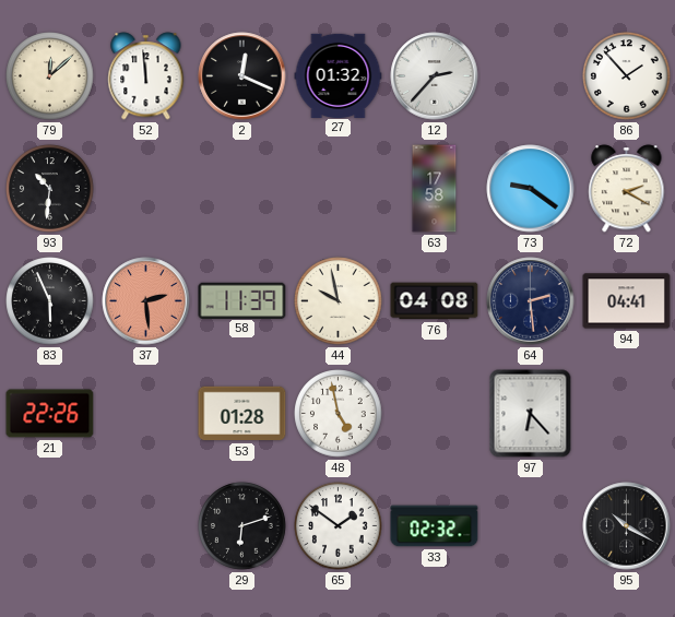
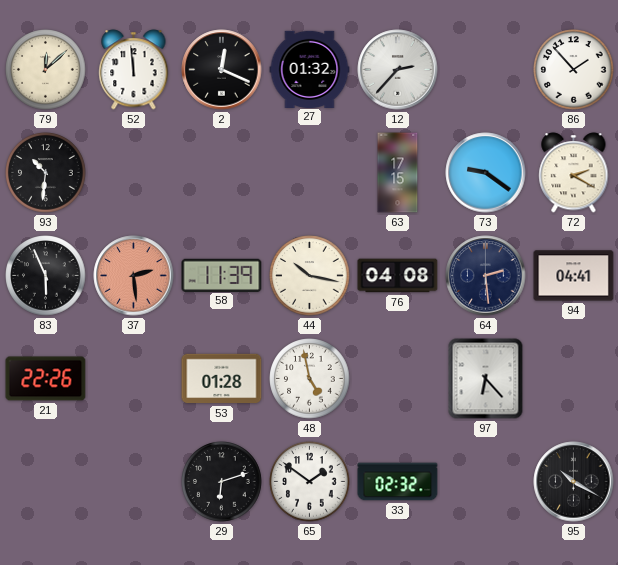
63: 17:58 -> 17:15 (398, 173)
44: 9:58 -> 10:17 (310, 276)
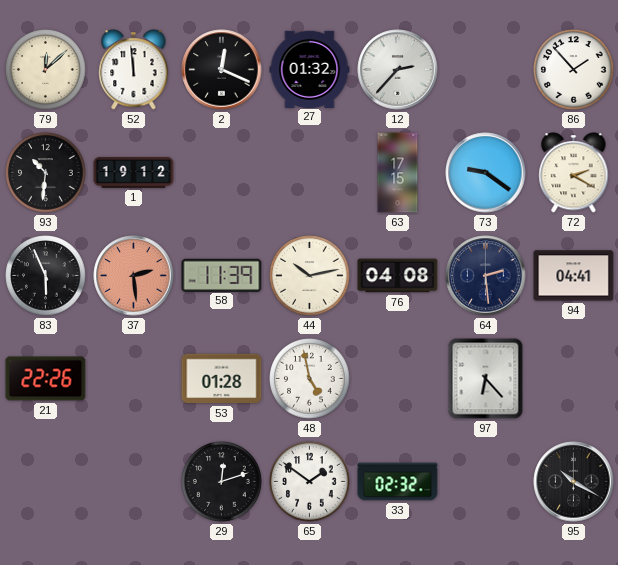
1: none -> 19:12 (134, 172)
44: 10:17 -> 10:13 (310, 276)
29: 6:12 -> 12:12 (222, 482)
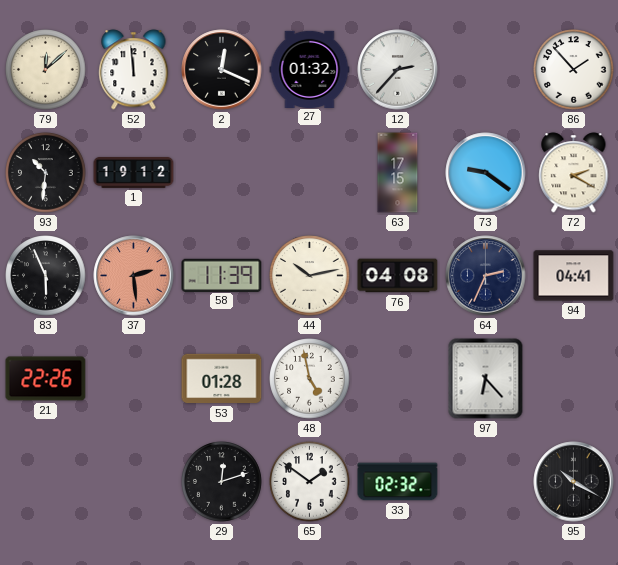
64: 2:29 -> 2:34 (486, 276)
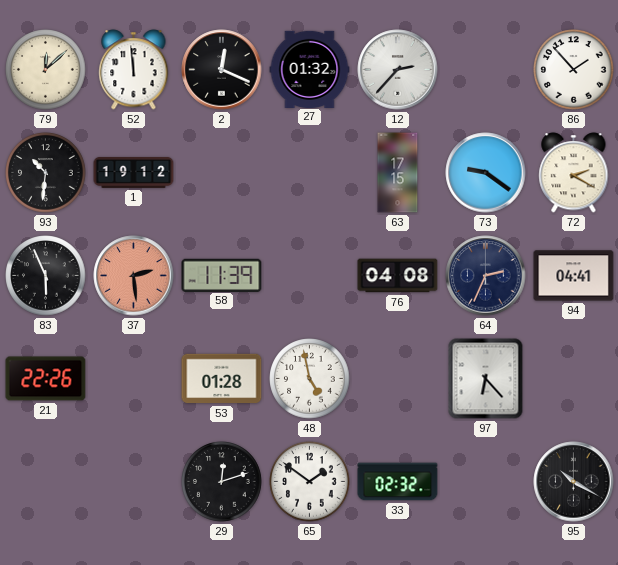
44: 10:13 -> none (310, 276)
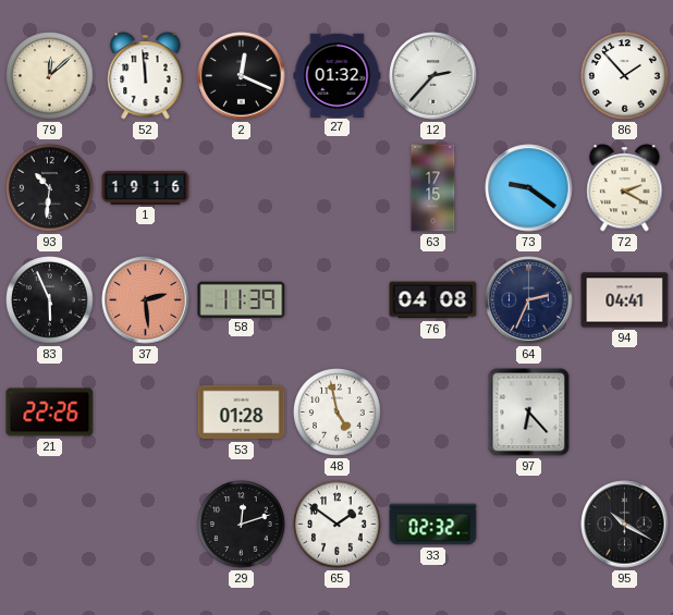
1: 19:12 -> 19:16 (146, 187)
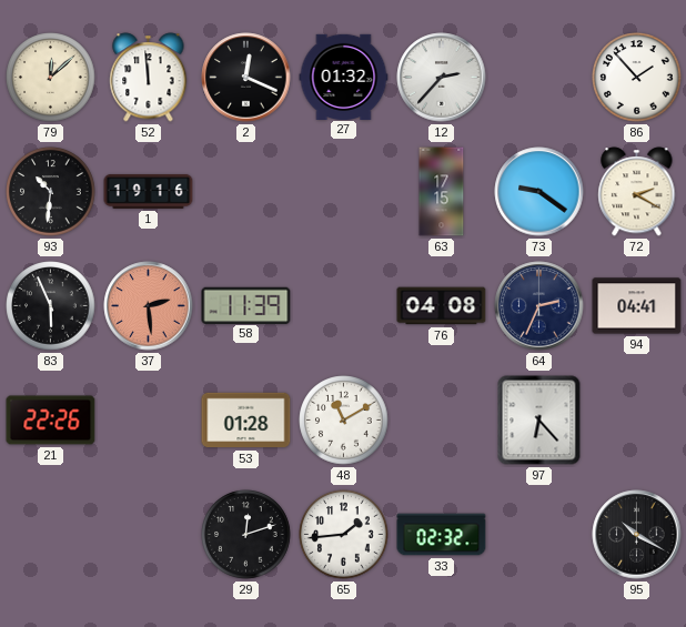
48: 4:58 -> 11:10 (344, 421)
65: 1:51 -> 1:44 (344, 535)
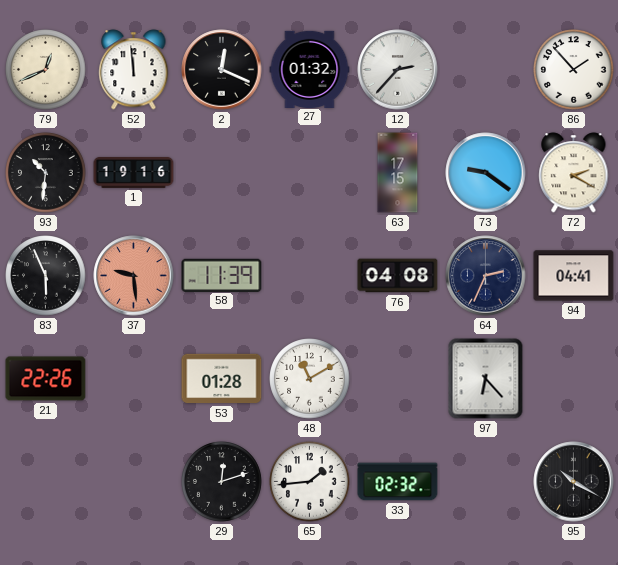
79: 12:08 -> 12:41 (46, 70)
37: 2:29 -> 9:29 (134, 276)
